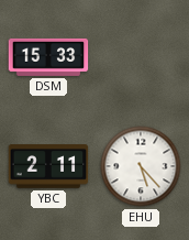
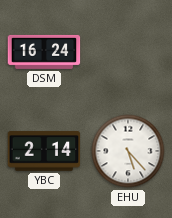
DSM: 15:33 -> 16:24 (44, 52)
YBC: 2:11 -> 2:14 (44, 151)
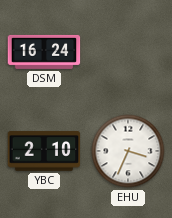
YBC: 2:14 -> 2:10 (44, 151)
EHU: 5:23 -> 3:34 (128, 151)
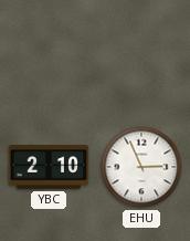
DSM: 16:24 -> none (44, 52)
EHU: 3:34 -> 2:56 (141, 167)
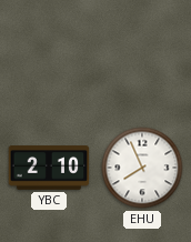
EHU: 2:56 -> 7:56 (142, 168)
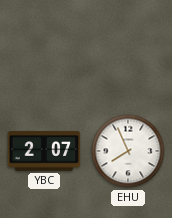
YBC: 2:10 -> 2:07 (44, 151)
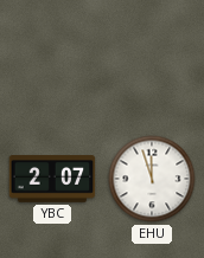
EHU: 7:56 -> 11:57 (152, 179)
